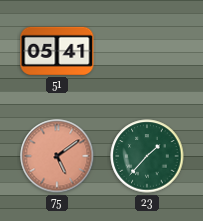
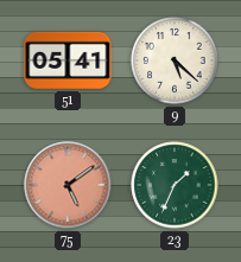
9: none -> 5:22 (175, 60)
23: 1:37 -> 1:34 (175, 185)
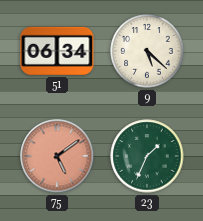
51: 05:41 -> 06:34 (57, 51)
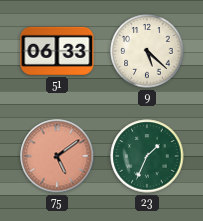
51: 06:34 -> 06:33 (57, 51)
